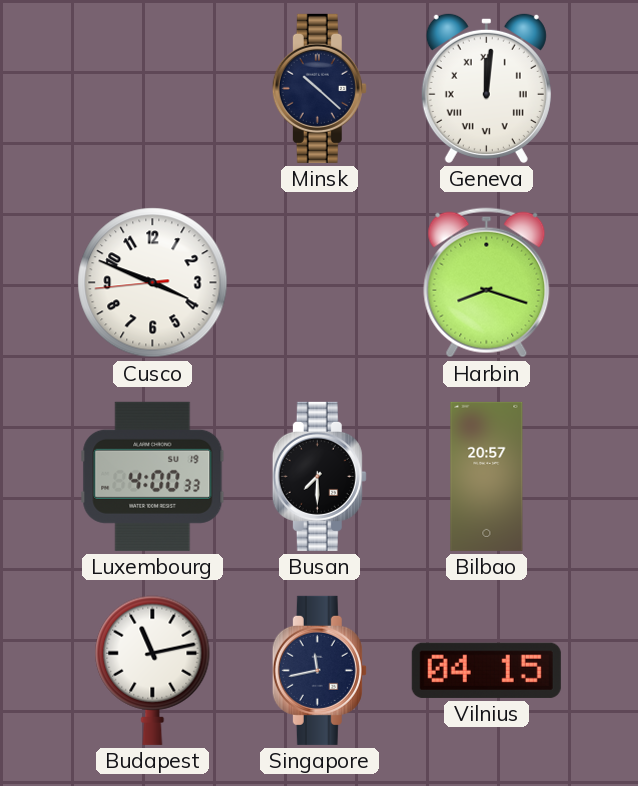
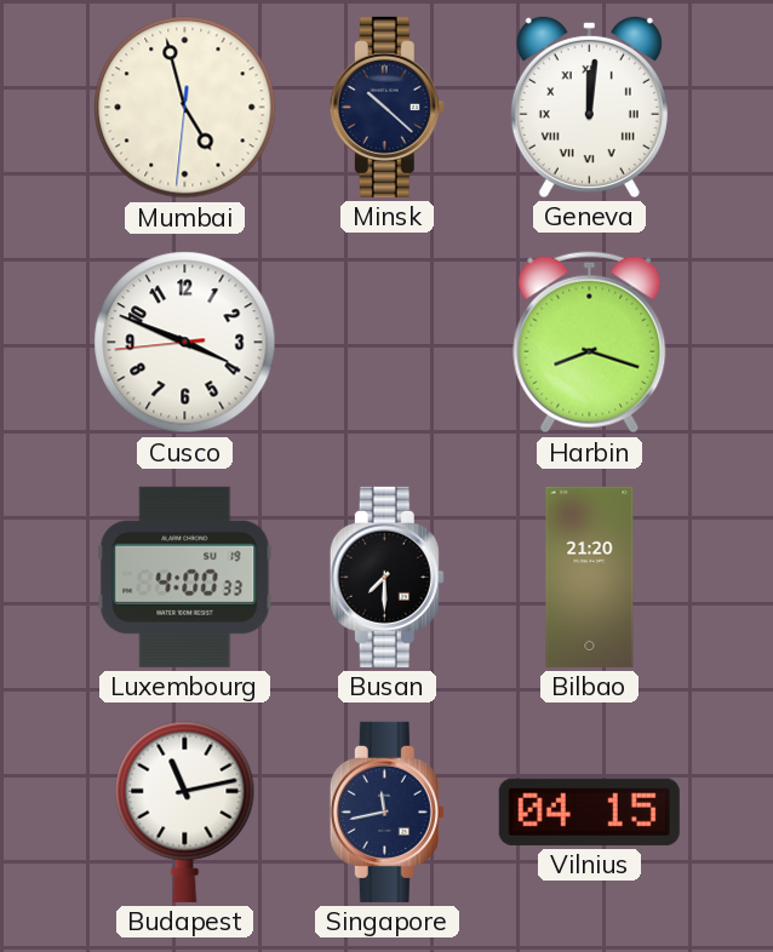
Mumbai: none -> 4:57 (185, 108)
Bilbao: 20:57 -> 21:20 (590, 577)
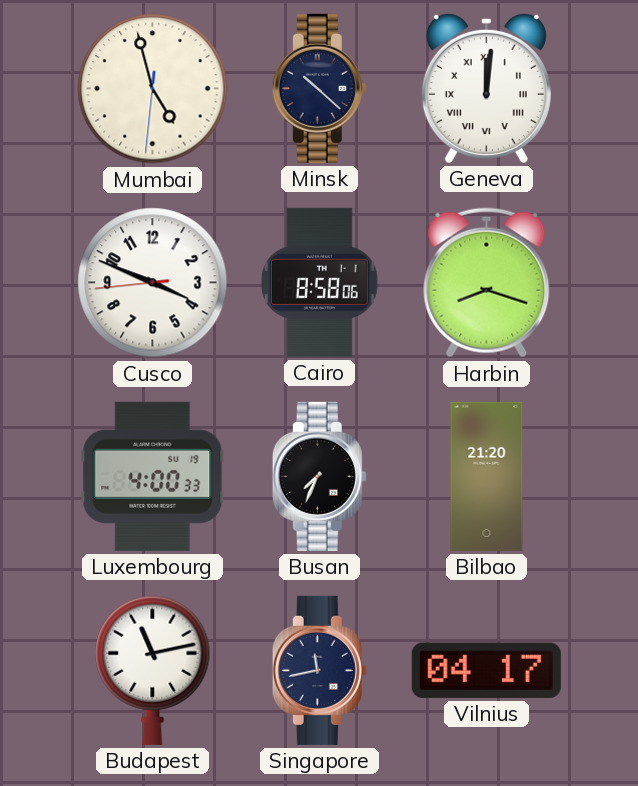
Cairo: none -> 8:58 (319, 282)
Busan: 7:30 -> 7:34 (319, 476)
Vilnius: 04:15 -> 04:17 (486, 670)
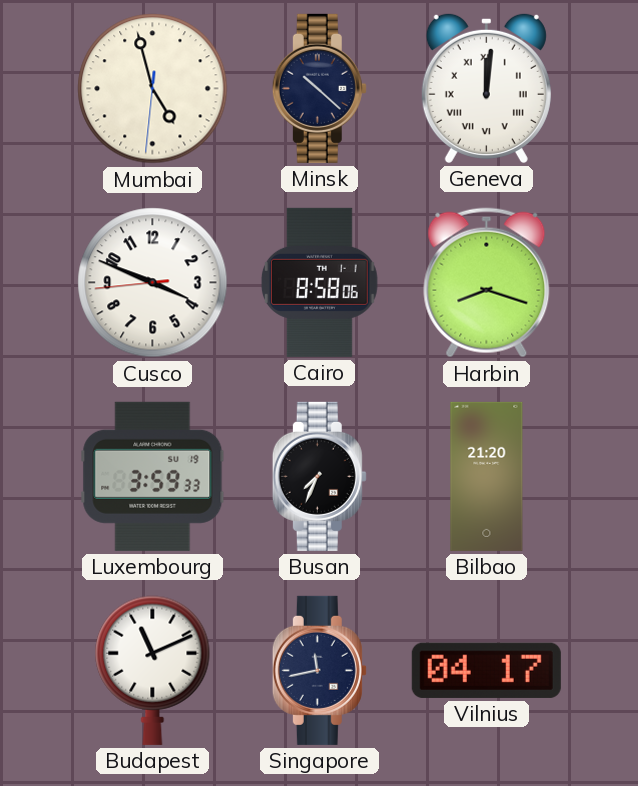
Luxembourg: 4:00 -> 3:59 (153, 476)
Budapest: 11:13 -> 11:11 (153, 670)
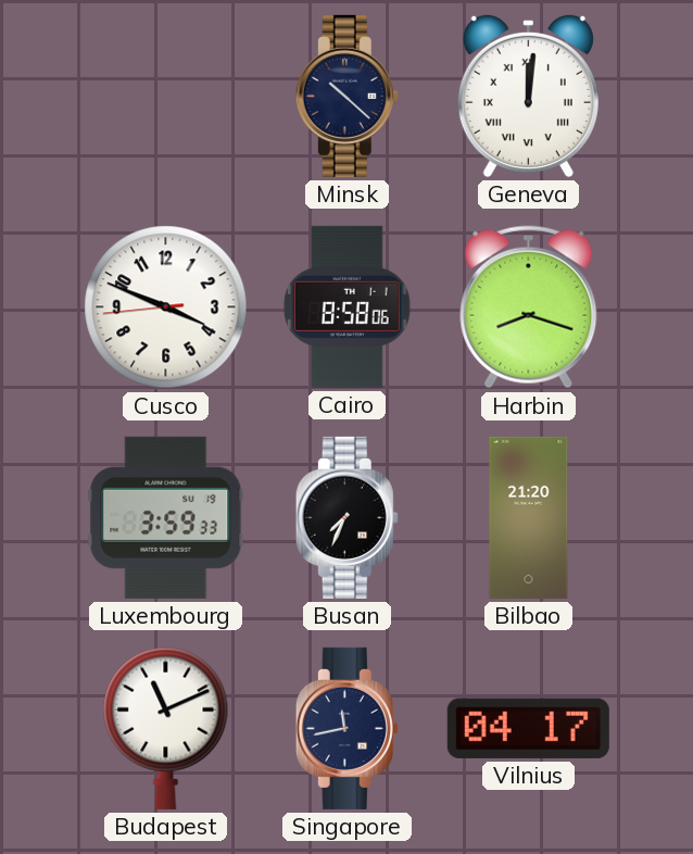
Mumbai: 4:57 -> none (153, 89)
